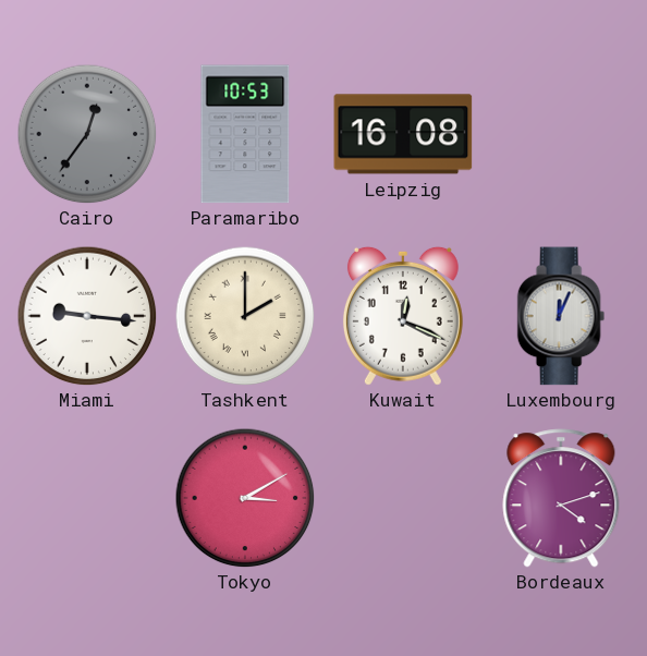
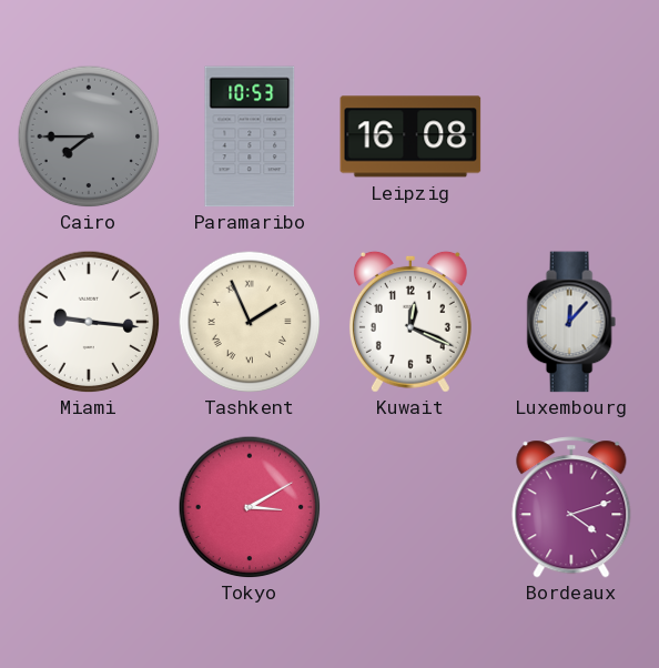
Cairo: 12:36 -> 7:45 (89, 136)
Tashkent: 2:00 -> 1:56 (250, 322)
Luxembourg: 12:04 -> 12:07 (571, 322)
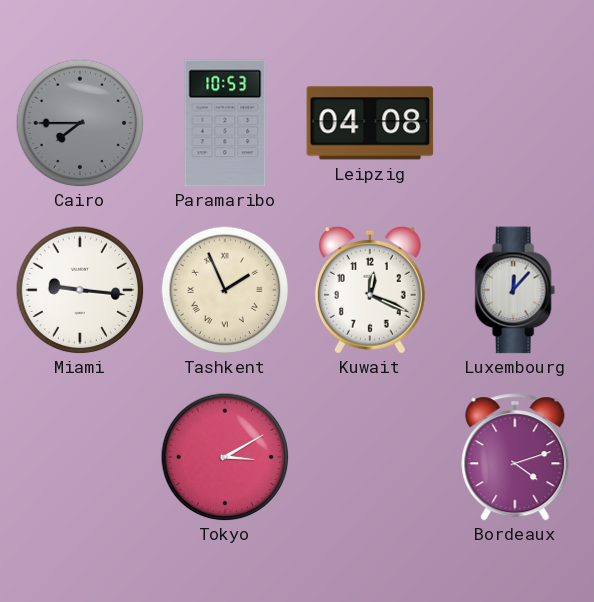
Leipzig: 16:08 -> 04:08 (370, 123)
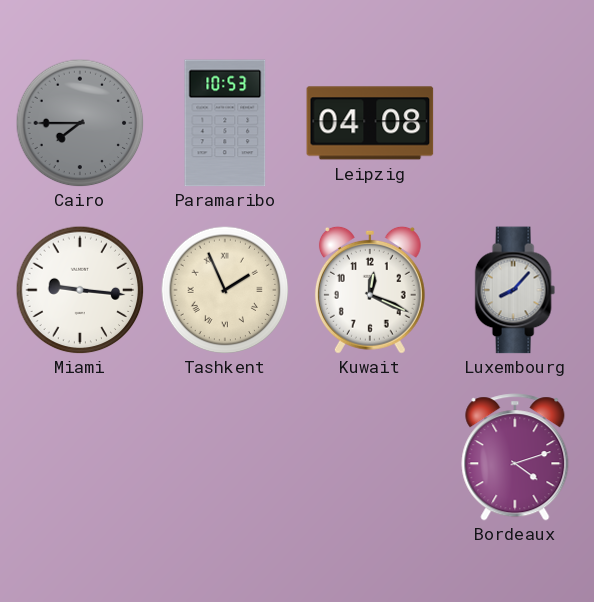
Luxembourg: 12:07 -> 8:07 (515, 290)
Tokyo: 3:10 -> none (225, 457)
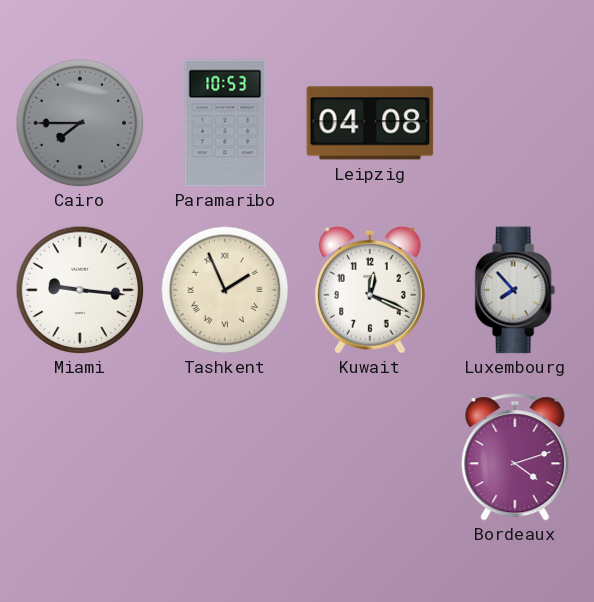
Luxembourg: 8:07 -> 7:53 (515, 290)
